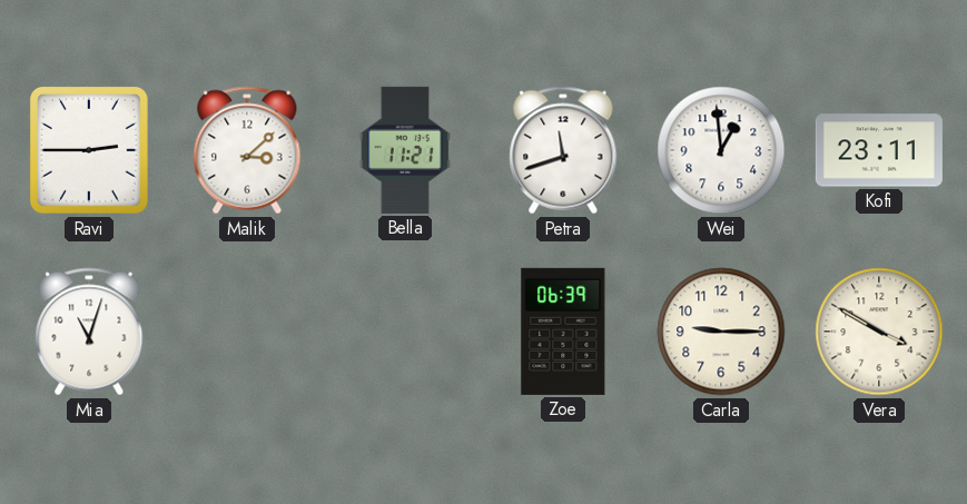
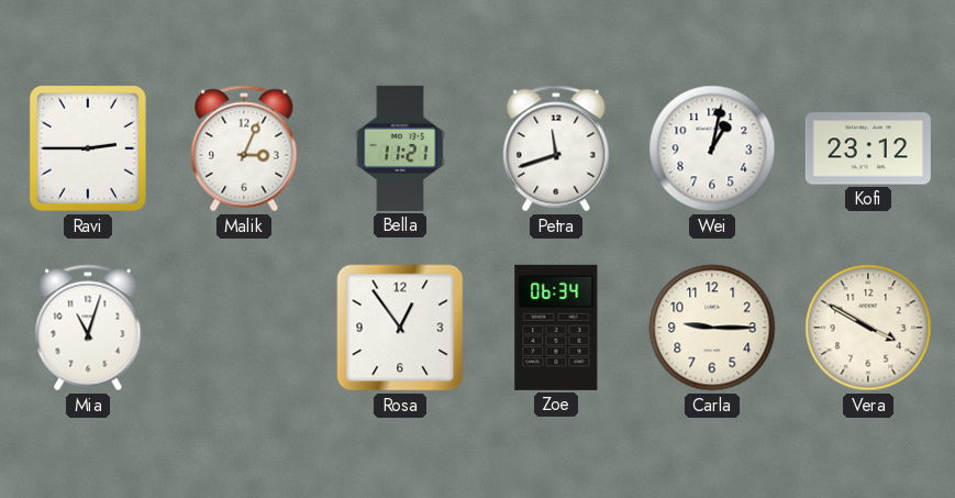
Malik: 3:08 -> 3:04 (244, 148)
Wei: 12:59 -> 1:02 (712, 148)
Kofi: 23:11 -> 23:12 (868, 148)
Rosa: none -> 12:54 (400, 328)
Zoe: 06:39 -> 06:34 (556, 328)
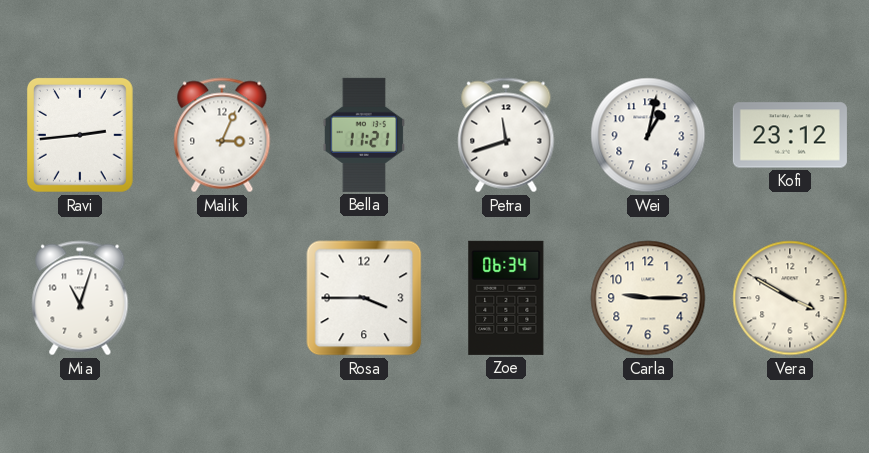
Ravi: 2:45 -> 2:44 (80, 135)
Rosa: 12:54 -> 3:45 (364, 298)
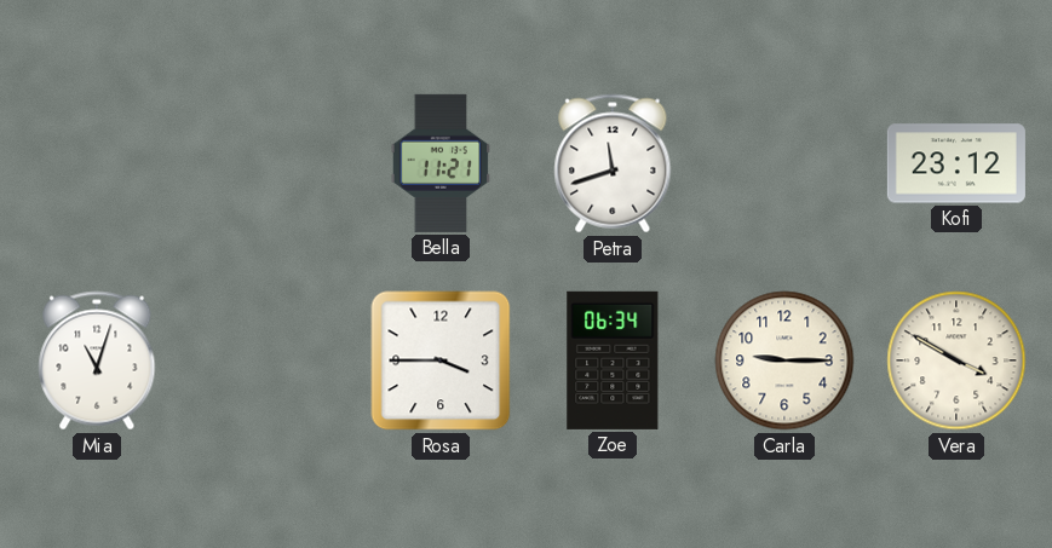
Ravi: 2:44 -> none (80, 135)
Malik: 3:04 -> none (222, 135)
Wei: 1:02 -> none (648, 135)
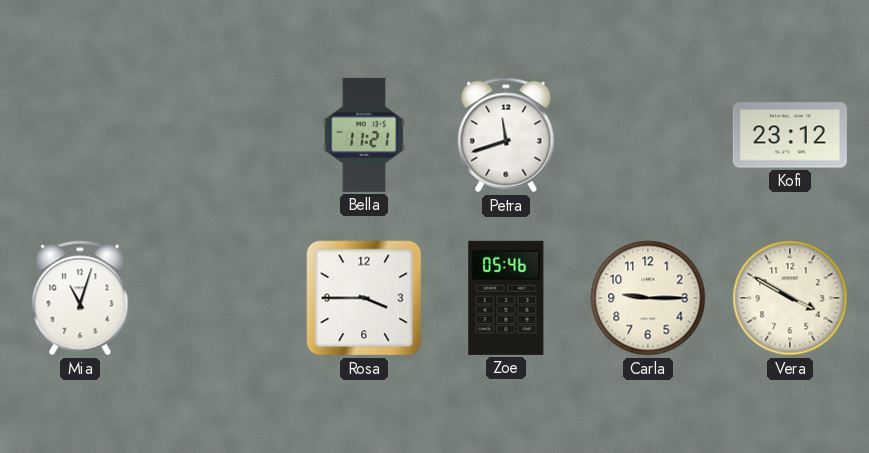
Zoe: 06:34 -> 05:46 (506, 298)
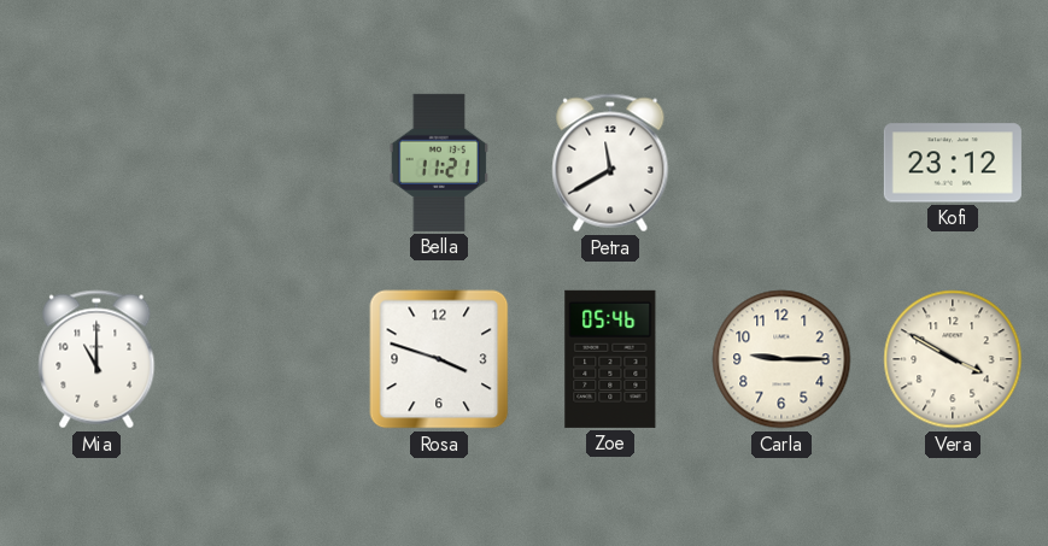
Petra: 11:42 -> 11:40 (610, 163)
Mia: 11:03 -> 11:00 (96, 359)
Rosa: 3:45 -> 3:48 (439, 359)
